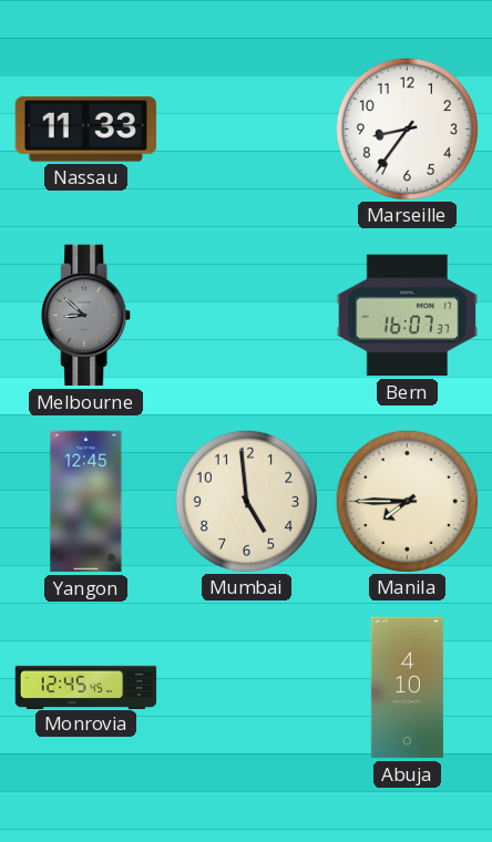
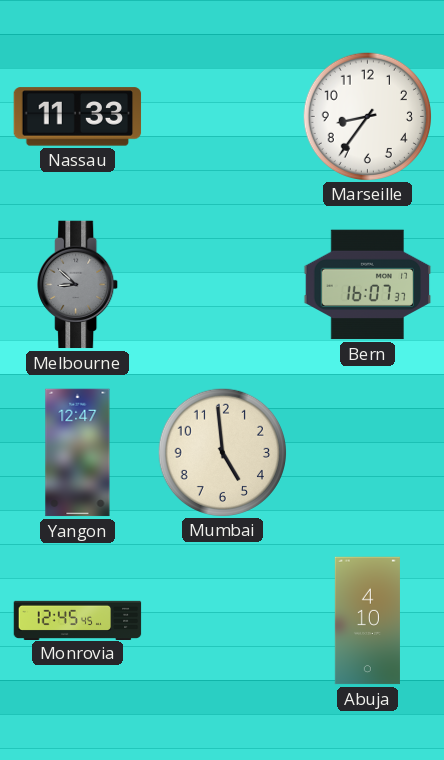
Yangon: 12:45 -> 12:47 (78, 453)
Manila: 7:45 -> none (407, 501)
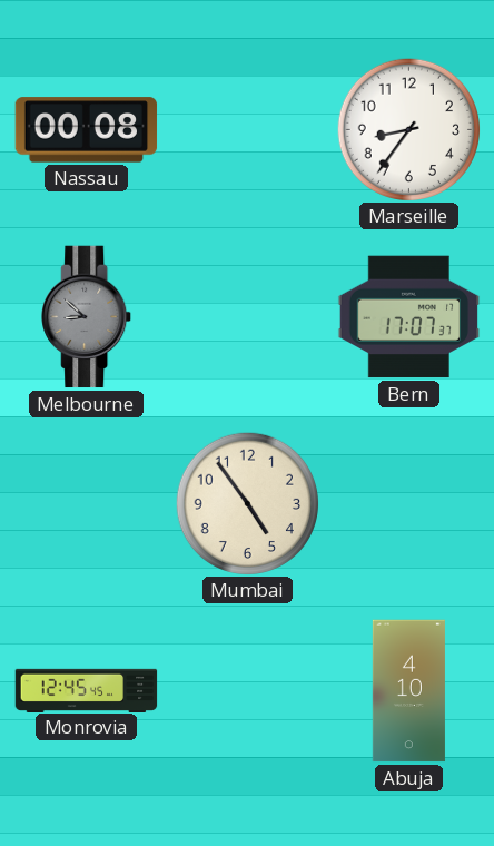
Nassau: 11:33 -> 00:08 (87, 130)
Bern: 16:07 -> 17:07 (409, 317)
Yangon: 12:47 -> none (78, 453)
Mumbai: 4:59 -> 4:54 (247, 503)
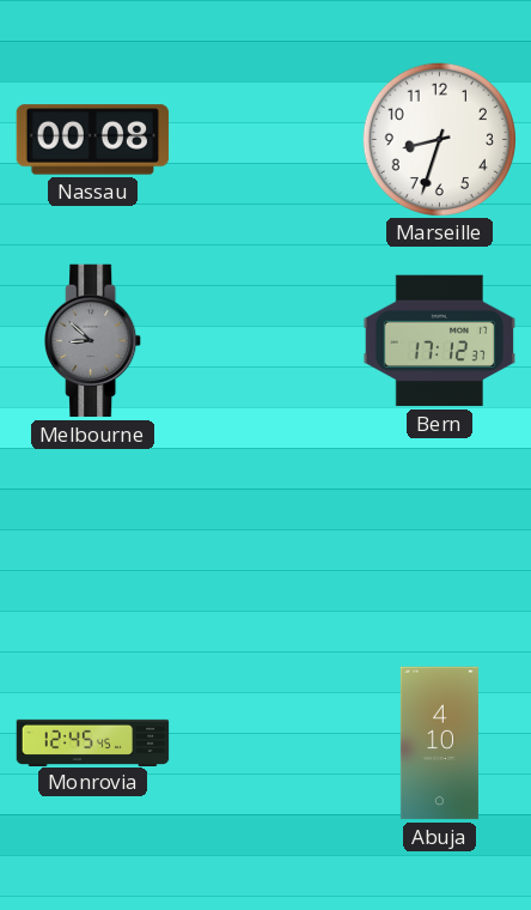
Marseille: 8:36 -> 8:33 (439, 139)
Bern: 17:07 -> 17:12 (440, 341)
Mumbai: 4:54 -> none (247, 503)
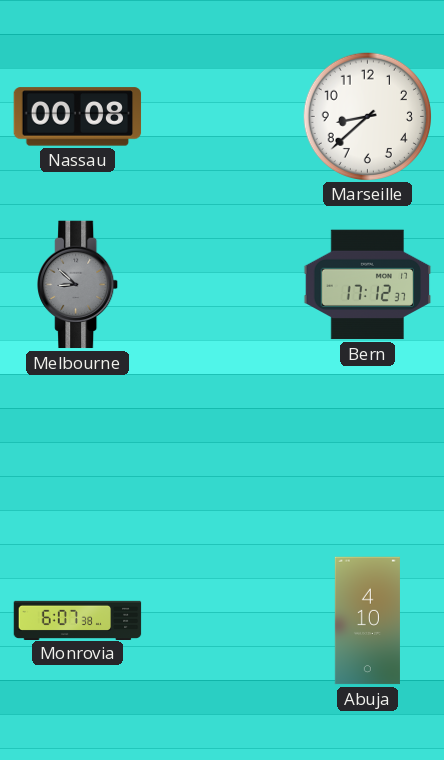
Marseille: 8:33 -> 8:38 (367, 116)
Monrovia: 12:45 -> 6:07 (78, 620)
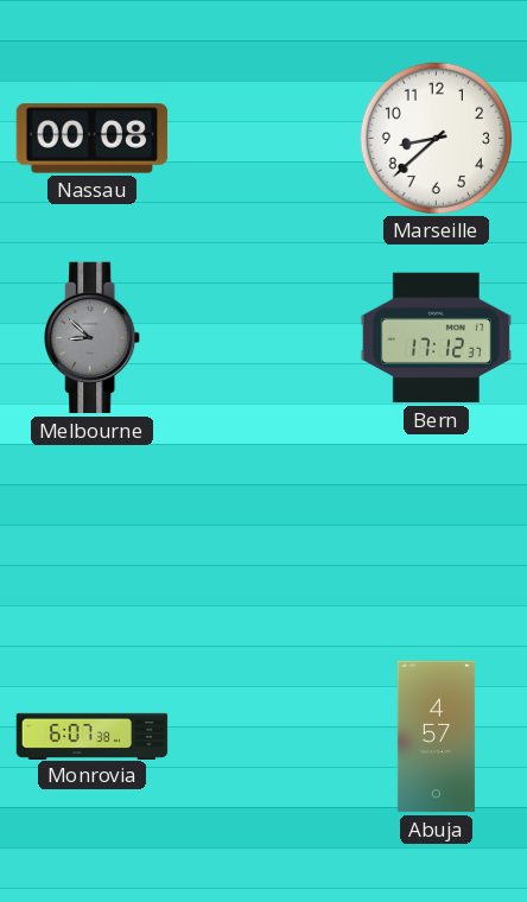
Abuja: 4:10 -> 4:57 (436, 737)
